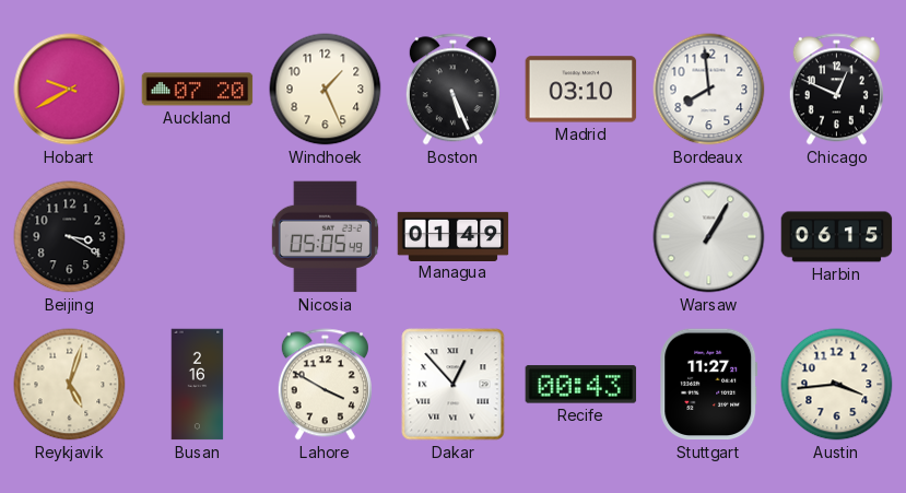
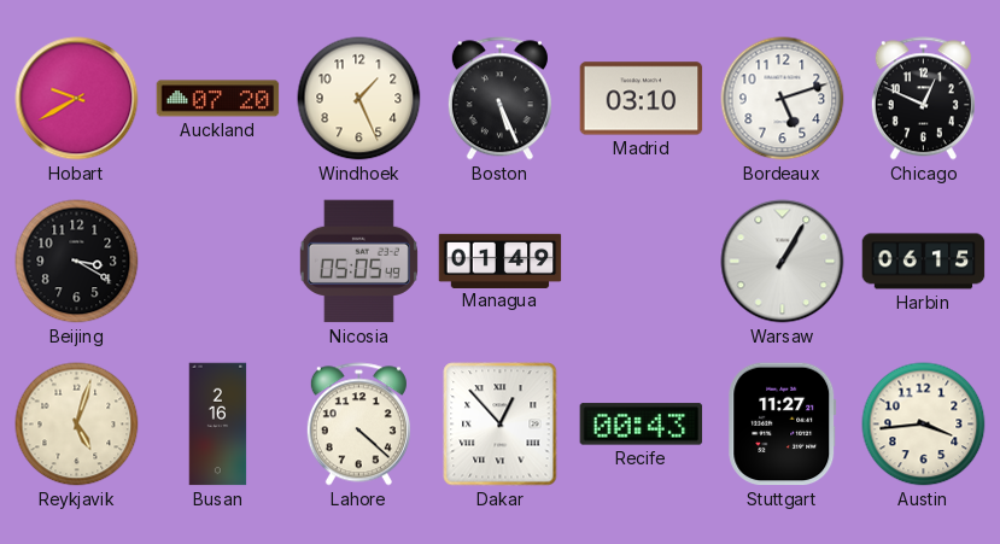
Bordeaux: 7:59 -> 5:12 (783, 99)
Lahore: 3:50 -> 4:22 (358, 425)
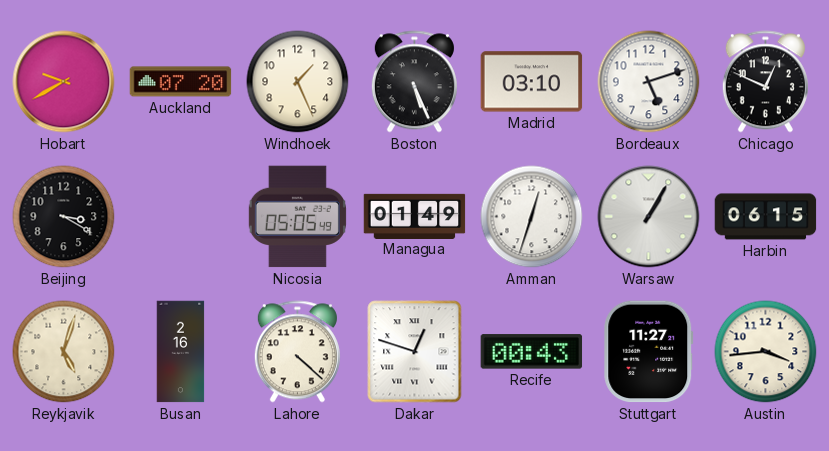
Amman: none -> 12:33 (532, 217)
Dakar: 12:53 -> 12:48 (415, 352)
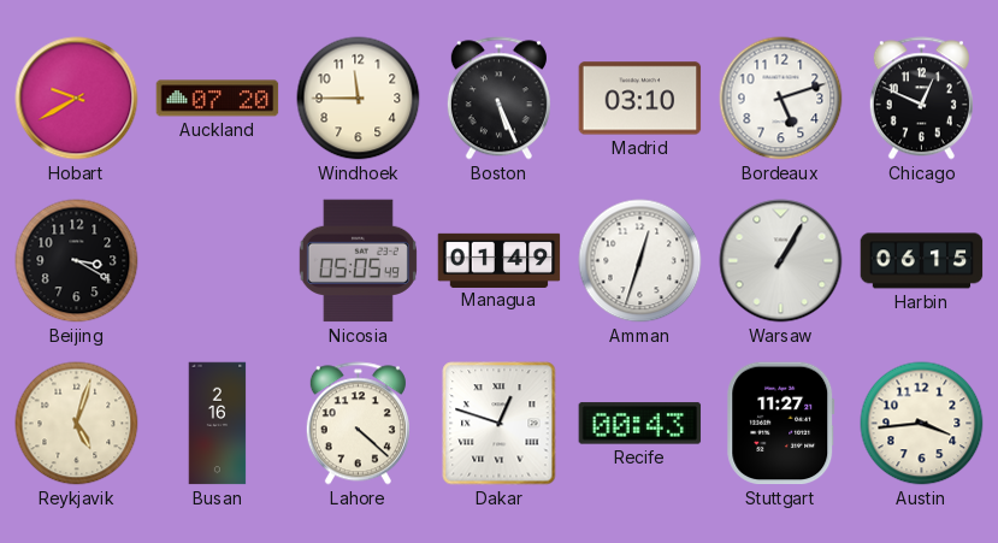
Windhoek: 1:26 -> 11:45 (359, 99)
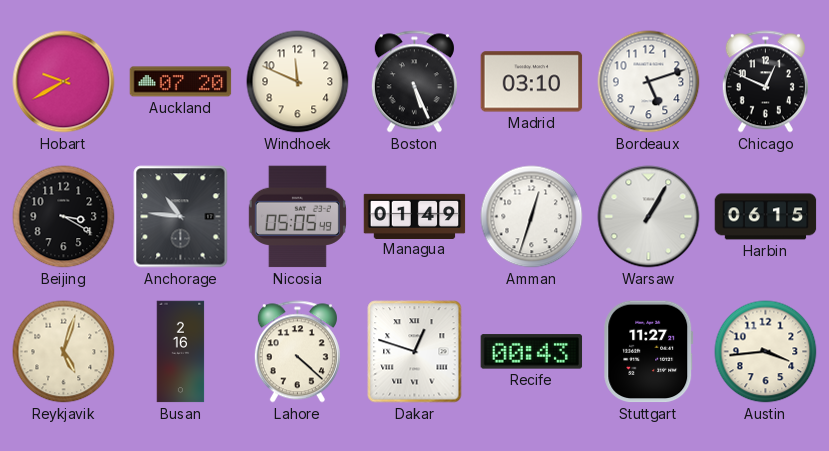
Windhoek: 11:45 -> 11:49 (298, 82)
Anchorage: none -> 10:46 (181, 217)
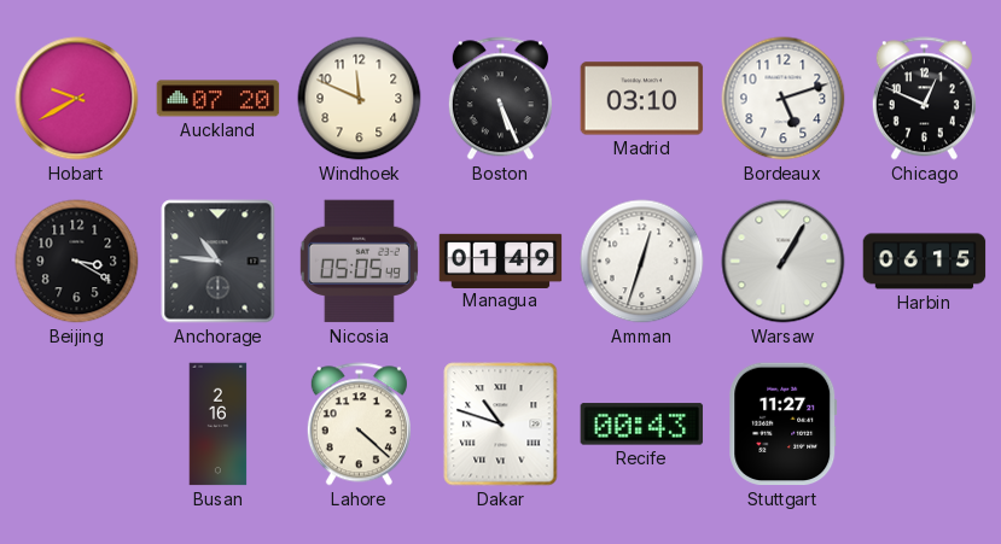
Reykjavik: 5:03 -> none (64, 352)
Dakar: 12:48 -> 10:48 (501, 425)
Austin: 3:44 -> none (766, 352)
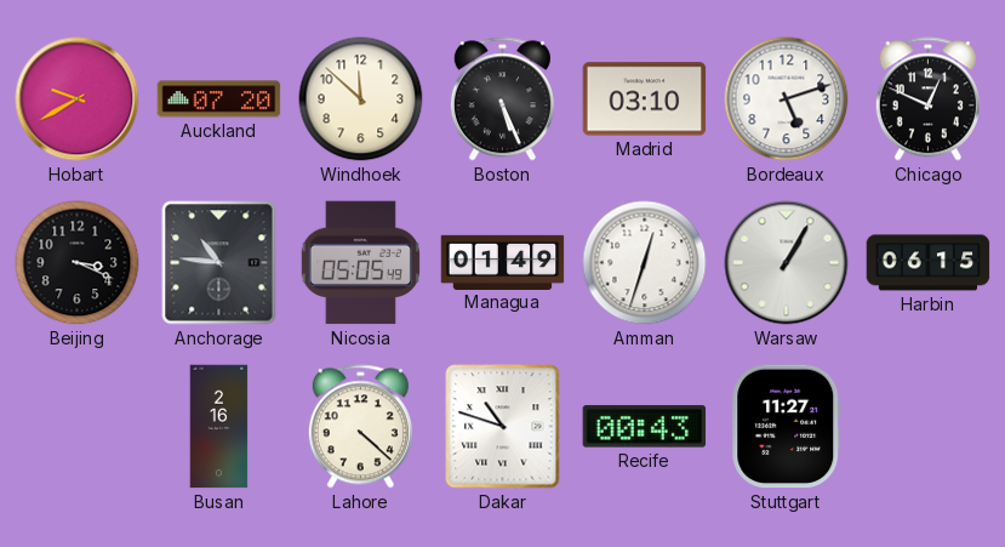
Windhoek: 11:49 -> 11:52 (361, 99)
Beijing: 3:20 -> 3:19 (78, 263)
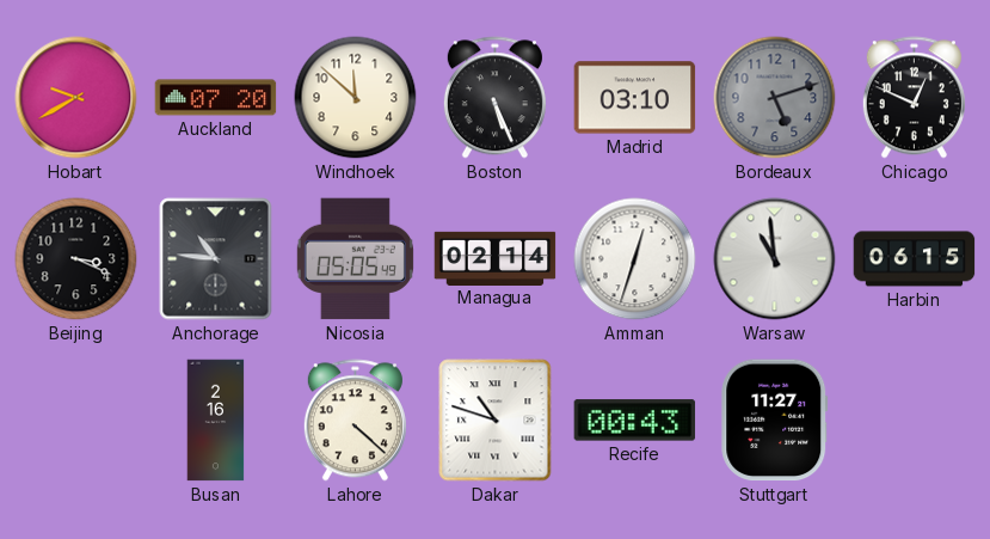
Bordeaux dial: white -> grey (775, 98)
Managua: 01:49 -> 02:14 (496, 258)
Warsaw: 1:05 -> 10:59 (775, 259)
